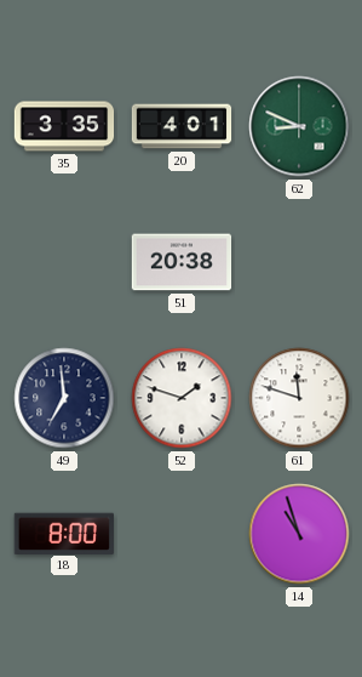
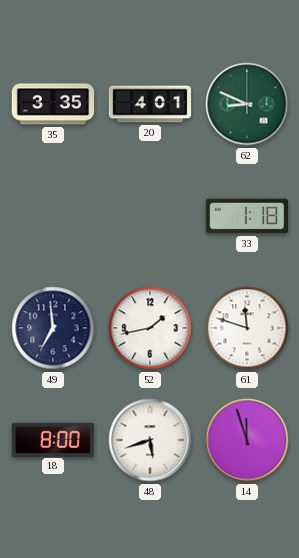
51: 20:38 -> none (182, 262)
33: none -> 1:18 (247, 216)
52: 1:48 -> 1:43 (150, 328)
48: none -> 5:42 (150, 440)
14: 10:57 -> 11:57 (247, 440)
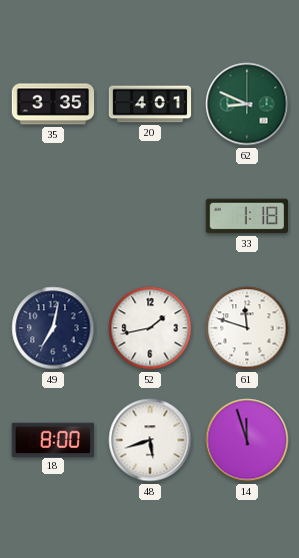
49: 6:59 -> 7:02 (53, 328)
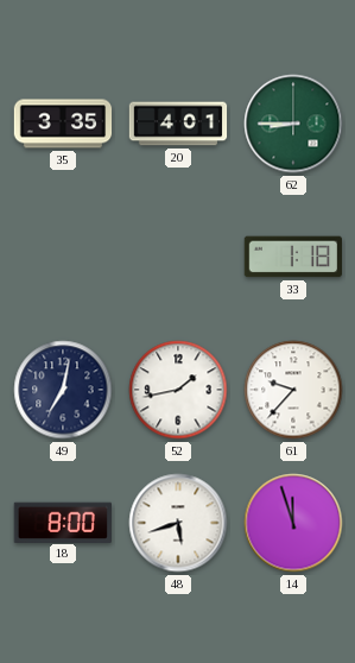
62: 8:49 -> 8:45 (293, 124)
61: 11:48 -> 9:37 (293, 390)
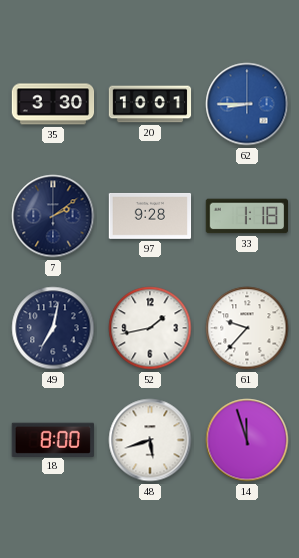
35: 3:35 -> 3:30 (53, 104)
20: 4:01 -> 10:01 (150, 104)
62 dial: green -> blue (247, 104)
7: none -> 2:09 (53, 216)
97: none -> 9:28 (150, 216)
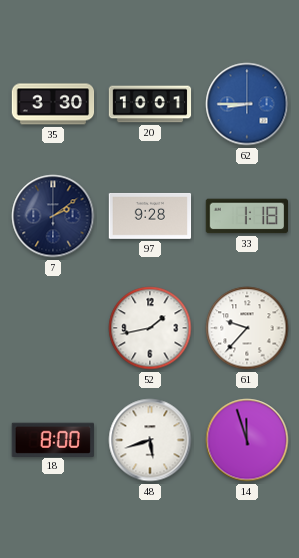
49: 7:02 -> none (53, 328)
